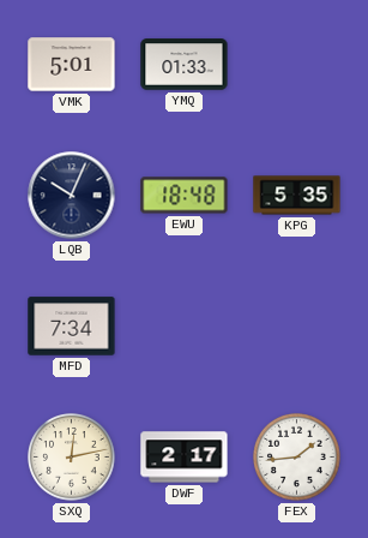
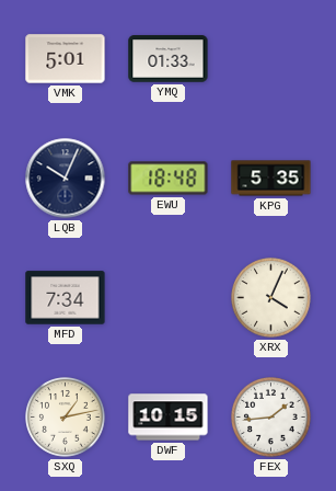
XRX: none -> 4:04 (271, 298)
SXQ: 12:13 -> 1:13 (66, 418)
DWF: 2:17 -> 10:15 (169, 418)
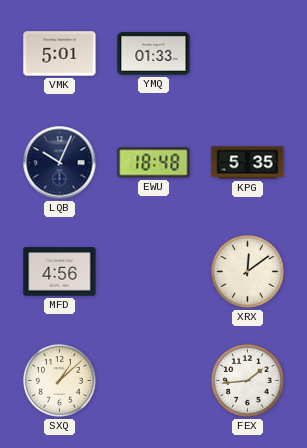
MFD: 7:34 -> 4:56 (60, 272)
XRX: 4:04 -> 12:09 (248, 272)
SXQ: 1:13 -> 1:08 (60, 381)
DWF: 10:15 -> none (169, 418)
